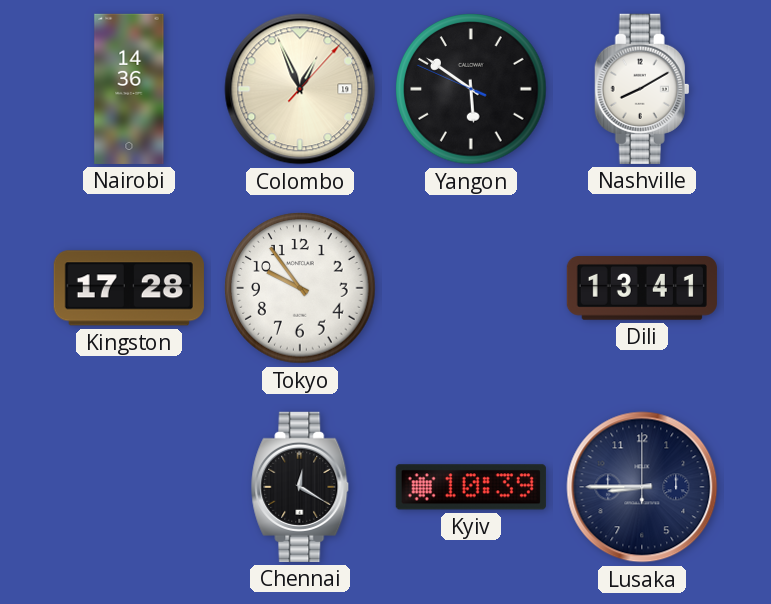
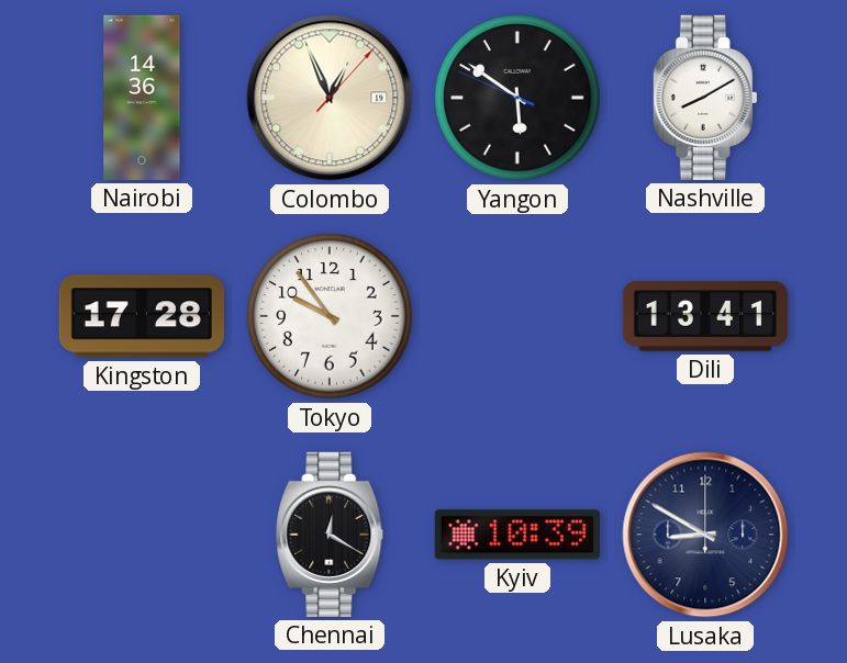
Lusaka: 8:45 -> 8:50 (705, 535)
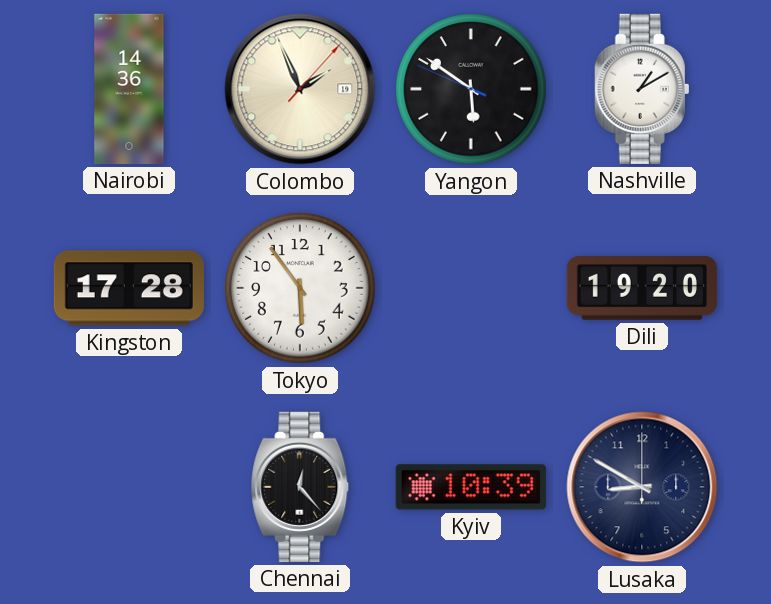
Colombo: 12:56 -> 1:56 (300, 89)
Nashville: 8:10 -> 1:10 (642, 89)
Tokyo: 9:54 -> 5:54 (300, 288)
Dili: 13:41 -> 19:20 (642, 289)
Chennai: 12:20 -> 12:23 (300, 487)
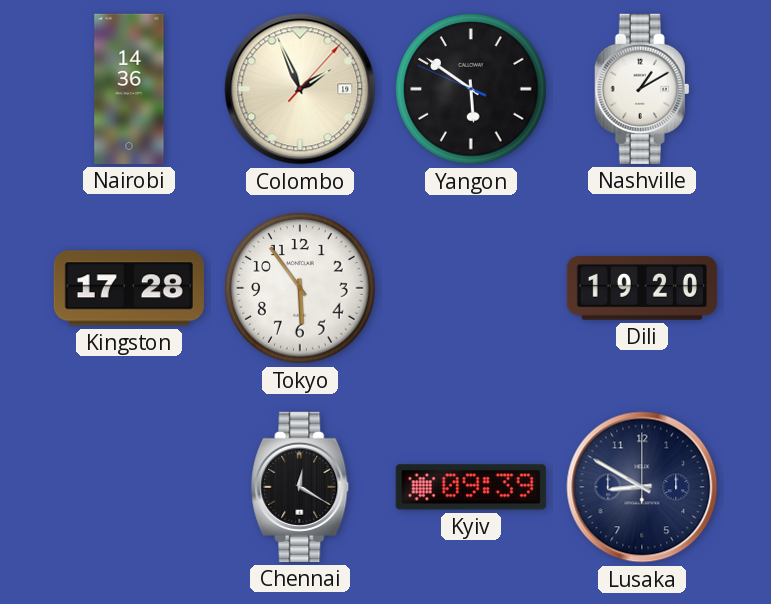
Chennai: 12:23 -> 12:20 (300, 487)
Kyiv: 10:39 -> 09:39 (471, 487)
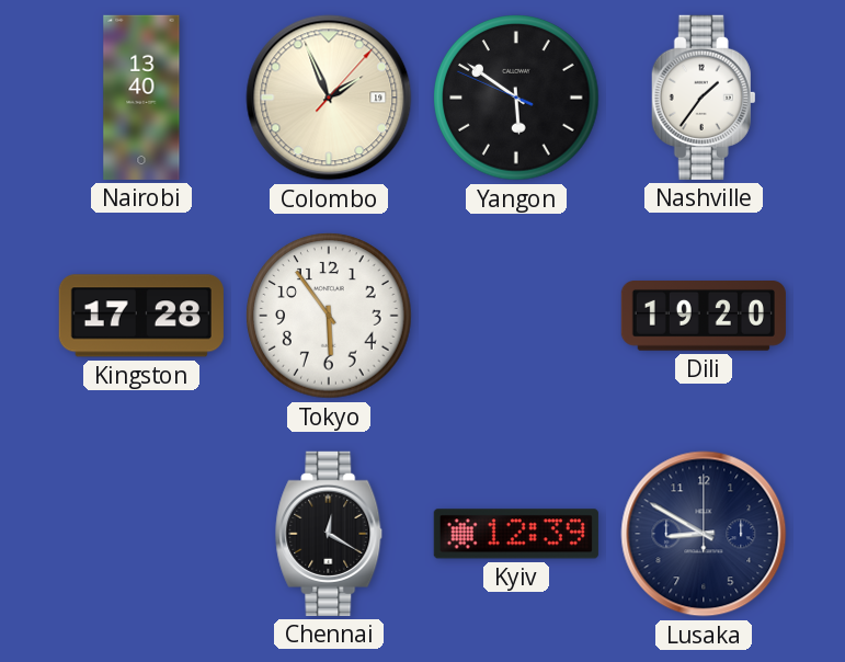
Nairobi: 14:36 -> 13:40 (141, 98)
Nashville: 1:10 -> 1:36 (704, 98)
Kyiv: 09:39 -> 12:39 (516, 534)
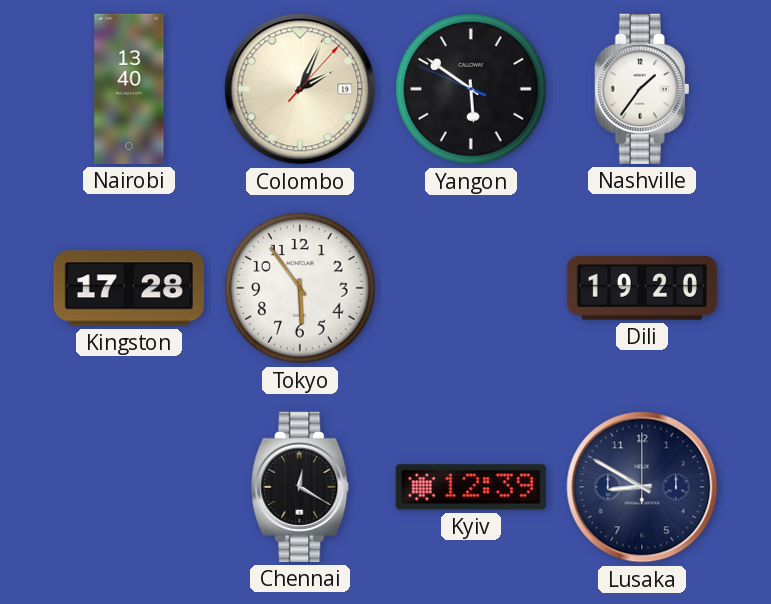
Colombo: 1:56 -> 2:04 (300, 89)
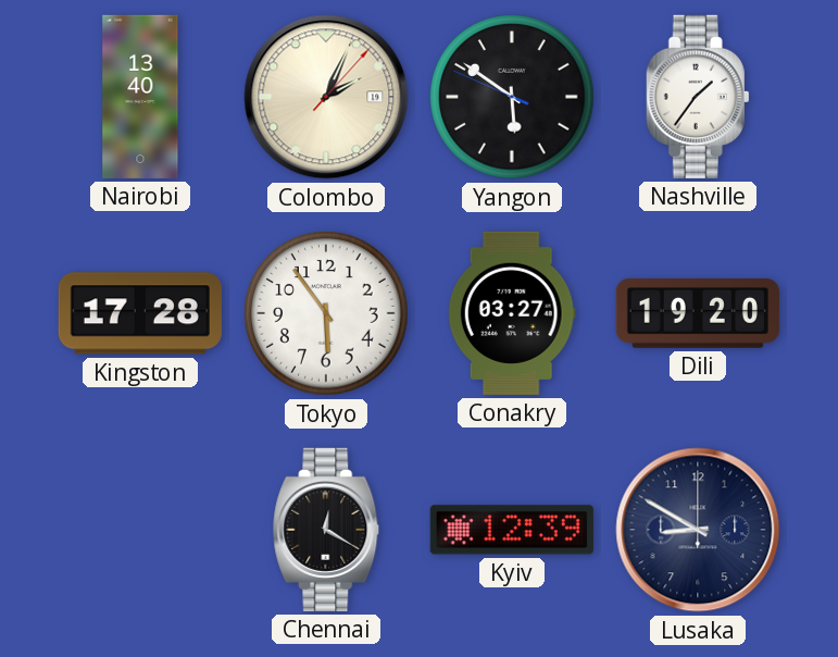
Conakry: none -> 03:27 (512, 313)
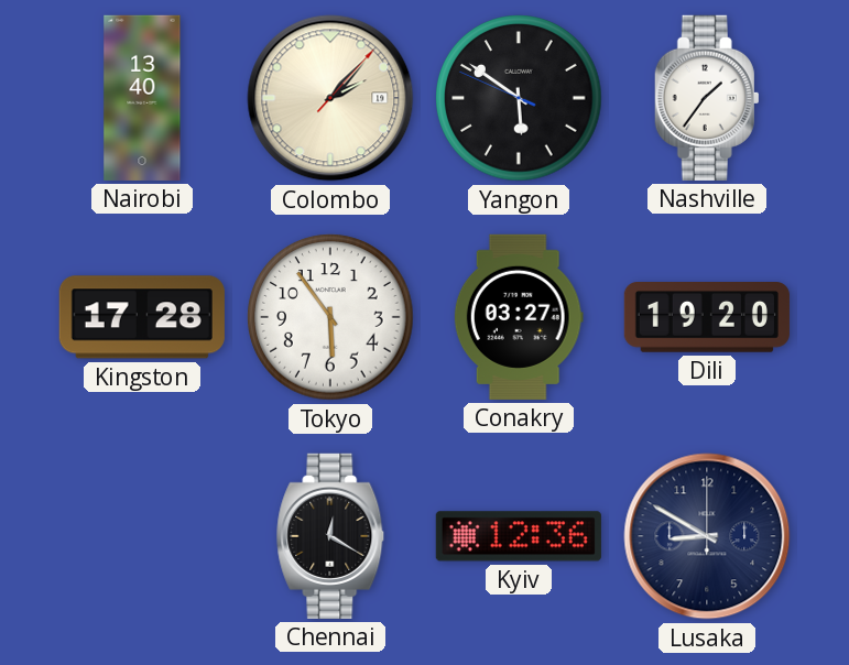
Colombo: 2:04 -> 2:07 (330, 98)
Kyiv: 12:39 -> 12:36 (519, 536)
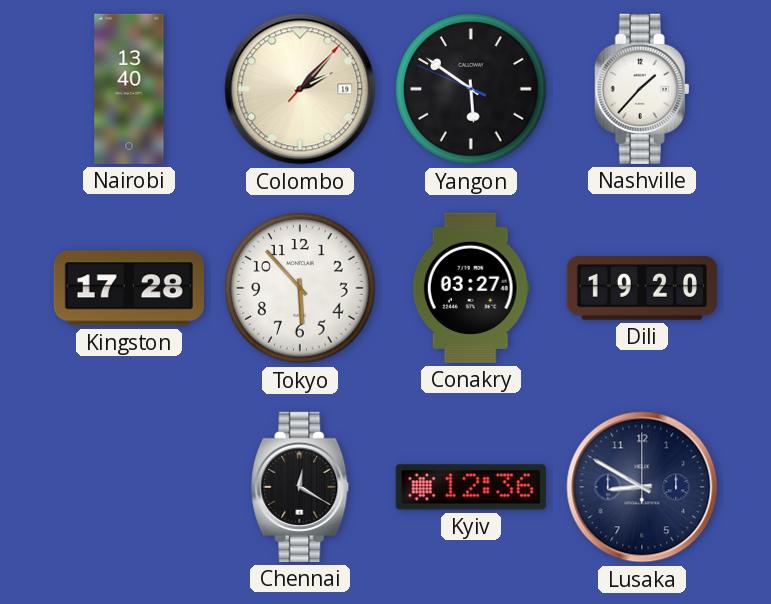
Nashville: 1:36 -> 1:37 (642, 89)
Tokyo: 5:54 -> 5:53 (300, 288)
